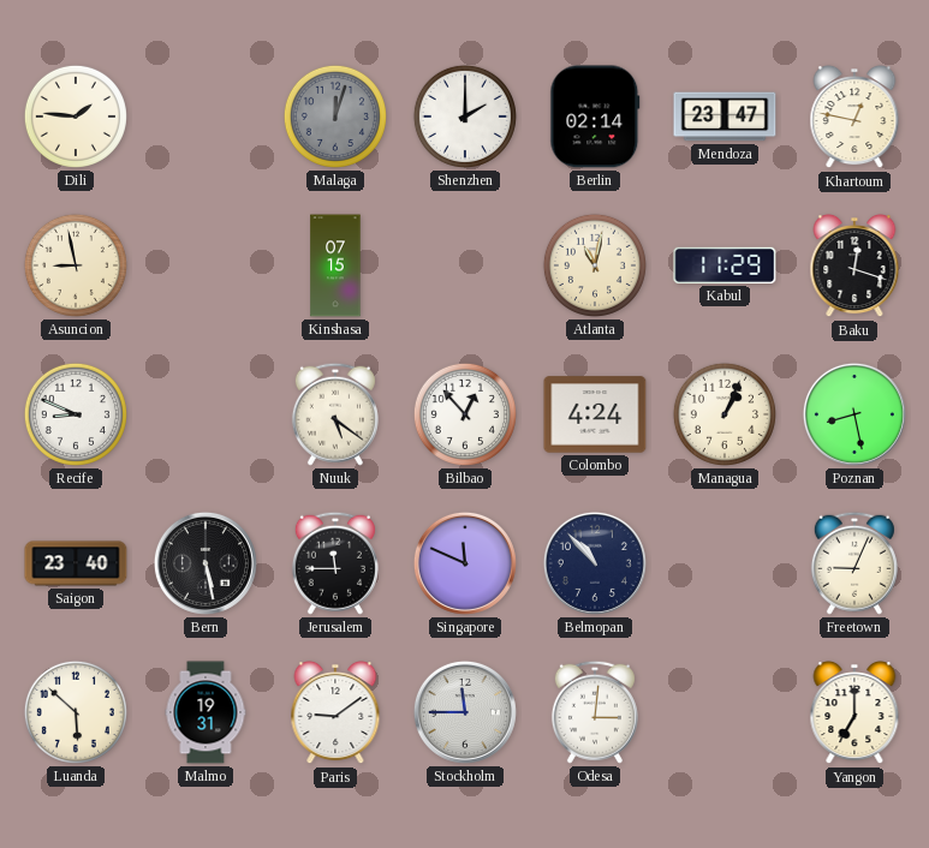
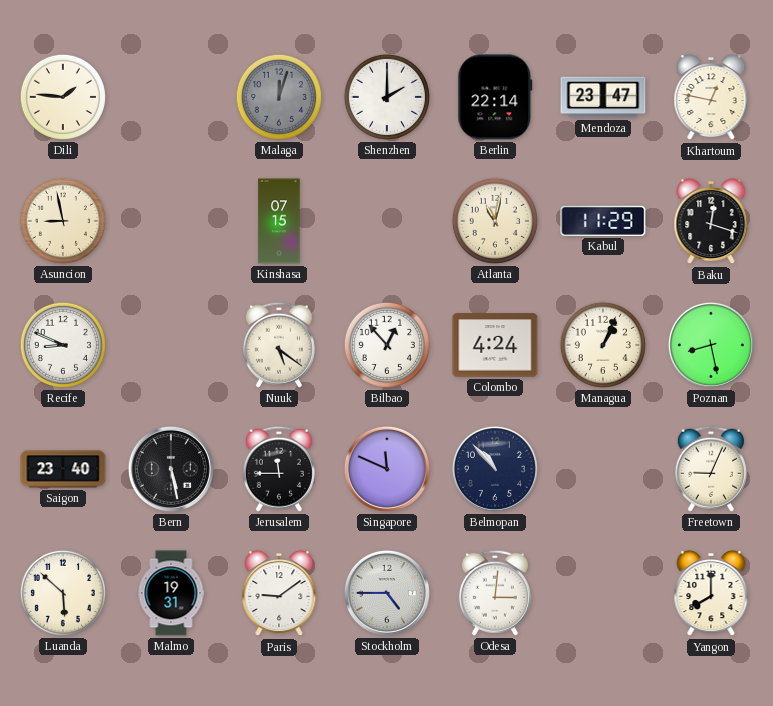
Berlin: 02:14 -> 22:14 (495, 97)
Stockholm: 11:45 -> 4:45 (387, 593)
Yangon: 7:00 -> 8:00 (711, 594)
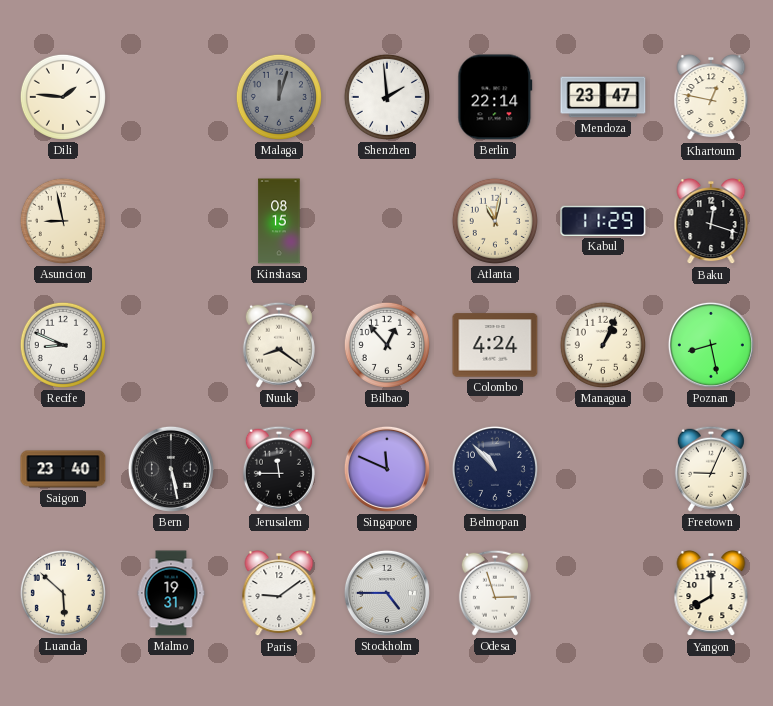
Shenzhen: 2:00 -> 1:59 (387, 97)
Kinshasa: 07:15 -> 08:15 (279, 221)
Nuuk: 5:21 -> 8:21 (279, 345)
Odesa: 3:01 -> 2:57 (495, 593)
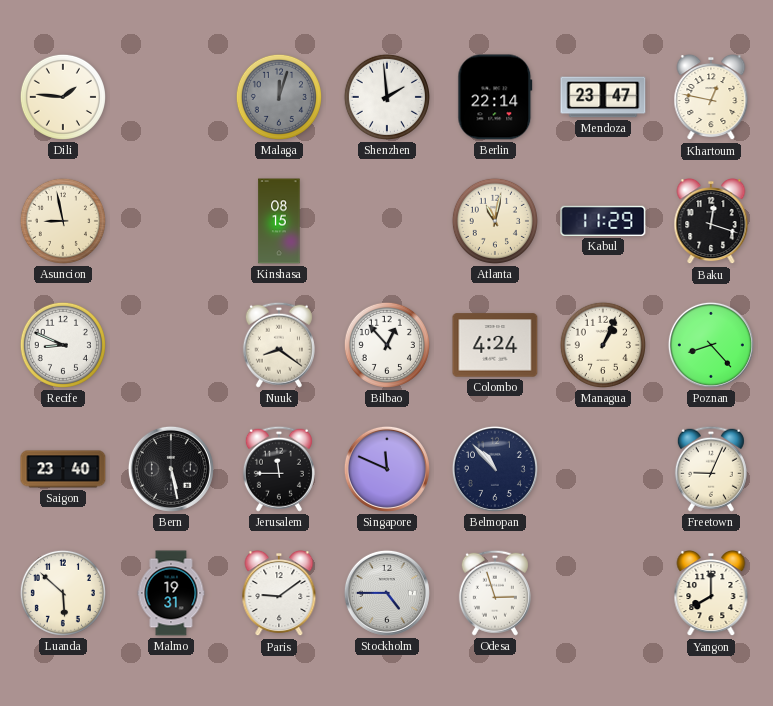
Poznan: 8:28 -> 8:23 (711, 345)
